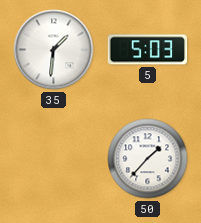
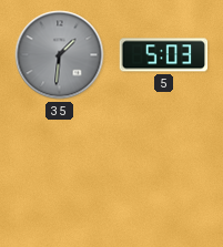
35 dial: white -> grey (60, 55)
50: 1:37 -> none (148, 159)
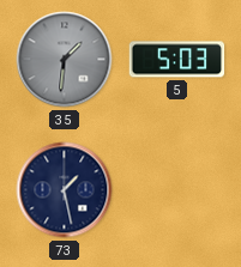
73: none -> 1:28 (65, 190)
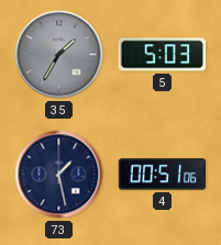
35: 1:31 -> 1:35 (59, 55)
4: none -> 00:51 (163, 175)
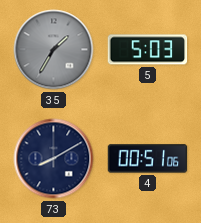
73: 1:28 -> 8:10 (54, 159)
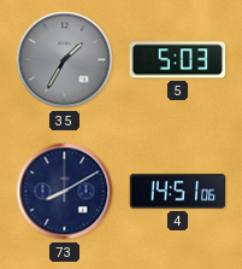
4: 00:51 -> 14:51 (178, 192)
